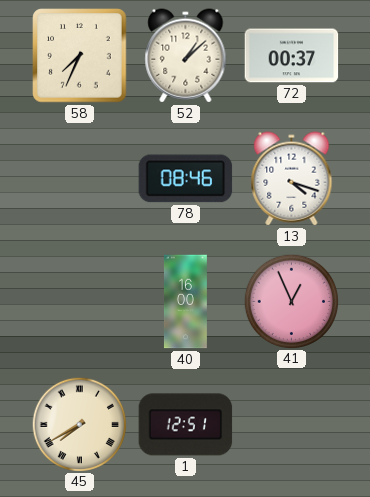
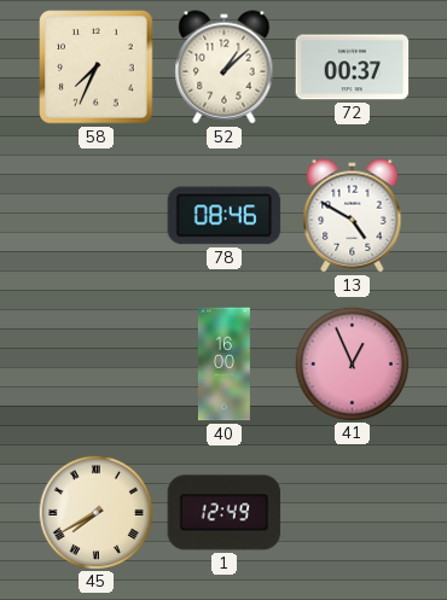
13: 4:18 -> 4:50 (353, 216)
1: 12:51 -> 12:49 (225, 513)
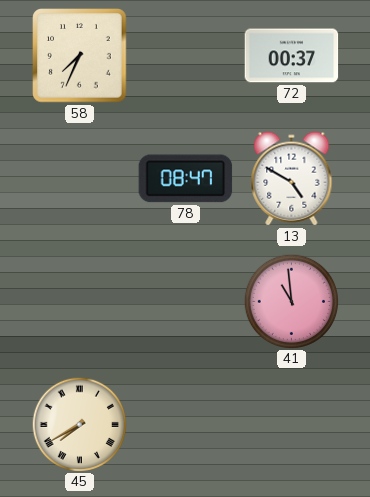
52: 1:08 -> none (225, 68)
78: 08:46 -> 08:47 (186, 179)
40: 16:00 -> none (224, 365)
41: 12:56 -> 10:59 (291, 301)
1: 12:49 -> none (225, 513)
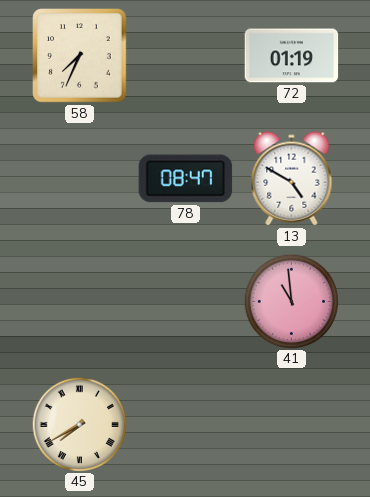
72: 00:37 -> 01:19 (292, 56)
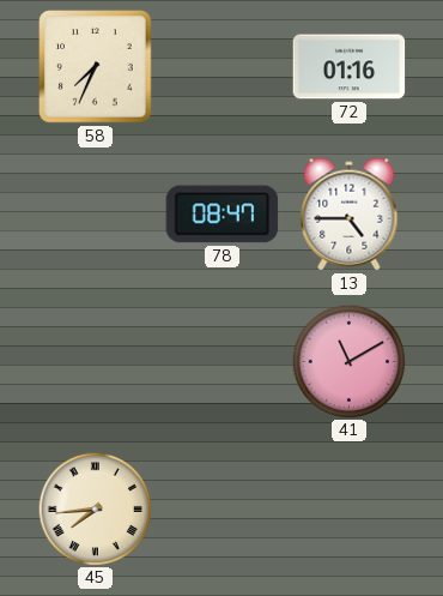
72: 01:19 -> 01:16 (350, 67)
13: 4:50 -> 4:45 (350, 215)
41: 10:59 -> 11:10 (348, 361)
45: 7:40 -> 7:44 (95, 508)
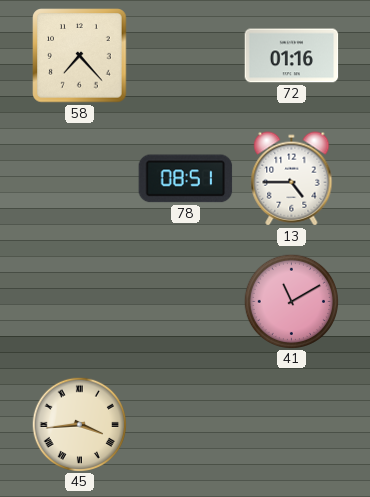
58: 7:34 -> 7:23 (80, 56)
78: 08:47 -> 08:51 (186, 179)
45: 7:44 -> 3:44 (79, 424)
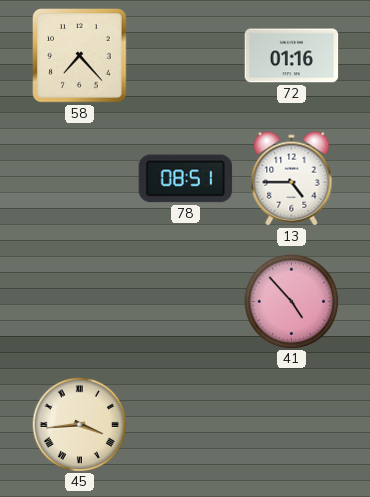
41: 11:10 -> 4:53 (291, 301)
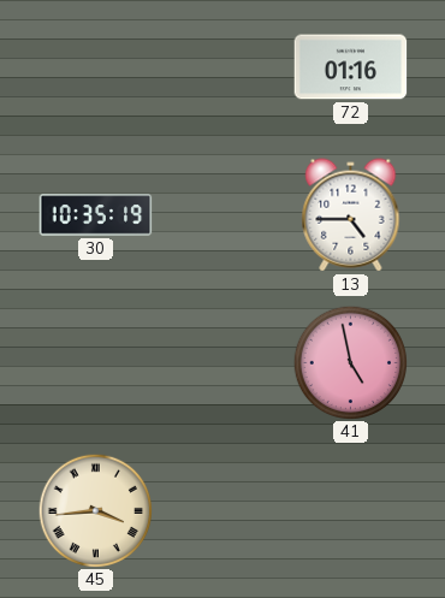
58: 7:23 -> none (80, 56)
30: none -> 10:35 (96, 215)
78: 08:51 -> none (186, 179)
41: 4:53 -> 4:58 (350, 362)
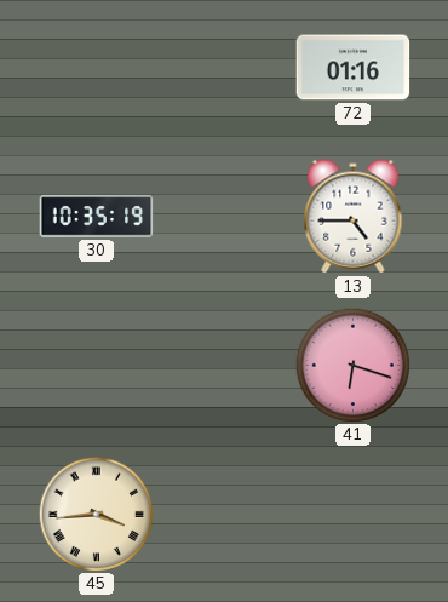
41: 4:58 -> 6:18 (352, 365)
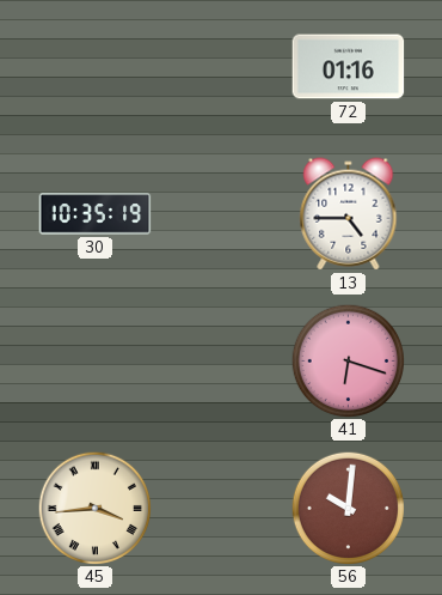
56: none -> 10:01 (348, 508)
